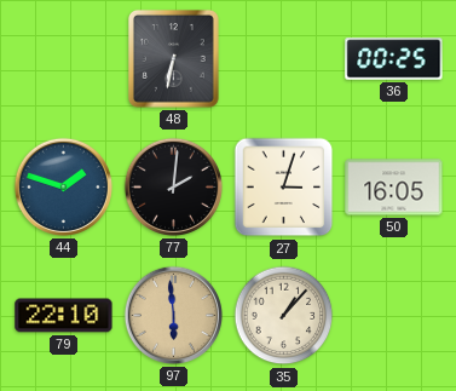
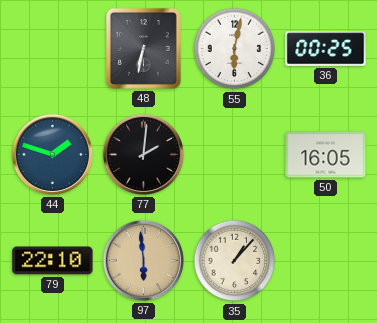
55: none -> 6:02 (235, 49)
27: 3:03 -> none (284, 188)
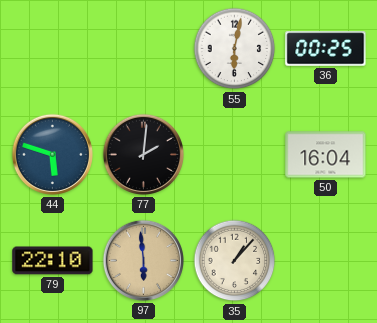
48: 6:32 -> none (143, 48)
44: 1:48 -> 5:48 (52, 154)
50: 16:05 -> 16:04 (326, 155)
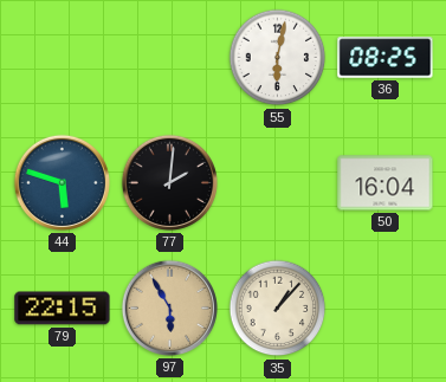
36: 00:25 -> 08:25 (386, 58)
79: 22:10 -> 22:15 (63, 309)
97: 5:59 -> 5:55 (169, 307)
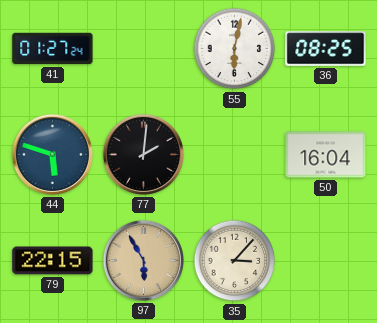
41: none -> 01:27 (53, 49)
35: 1:07 -> 3:07 (235, 261)
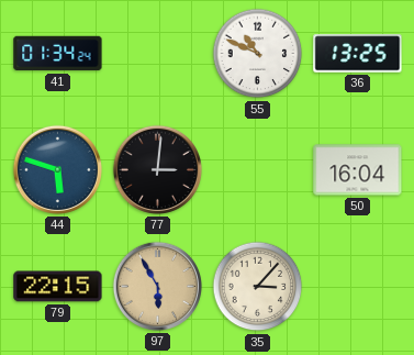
41: 01:27 -> 01:34 (58, 54)
55: 6:02 -> 10:49 (258, 54)
36: 08:25 -> 13:25 (358, 54)
77: 2:01 -> 3:01 (157, 169)
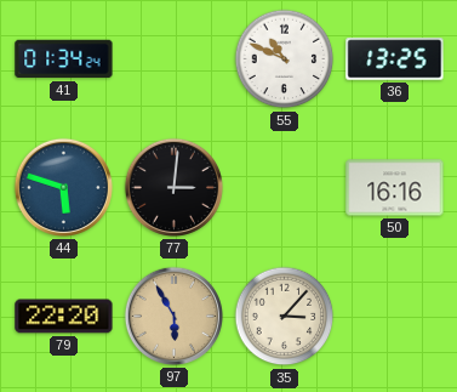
50: 16:04 -> 16:16 (395, 188)
79: 22:15 -> 22:20 (64, 317)
